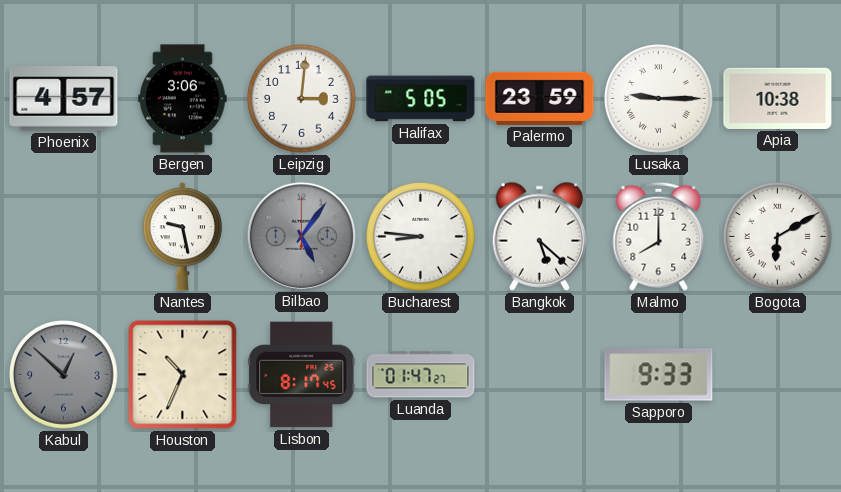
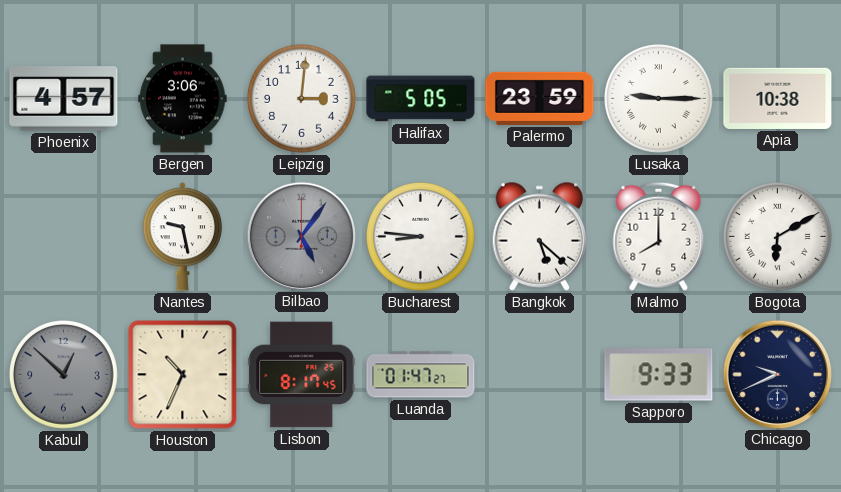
Chicago: none -> 9:41 (777, 374)
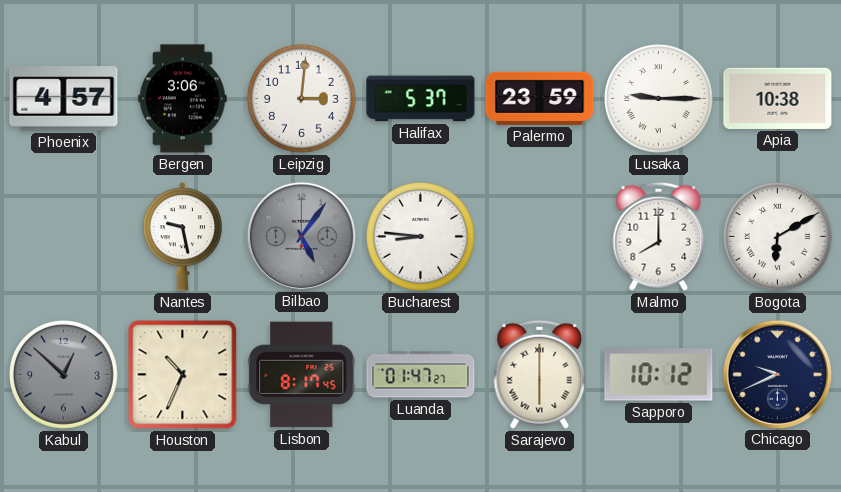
Halifax: 5:05 -> 5:37 (421, 99)
Bangkok: 5:22 -> none (540, 236)
Sarajevo: none -> 6:00 (540, 374)
Sapporo: 9:33 -> 10:12 (659, 375)
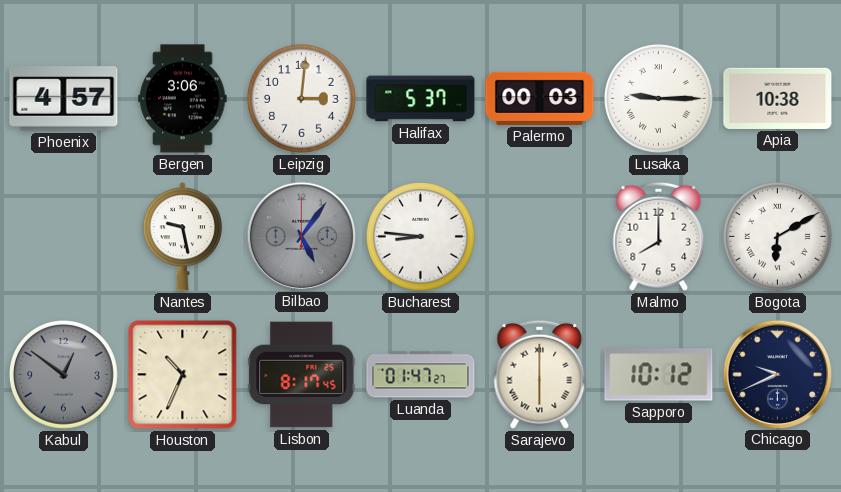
Palermo: 23:59 -> 00:03 (540, 98)
Kabul: 12:52 -> 12:51 (64, 375)
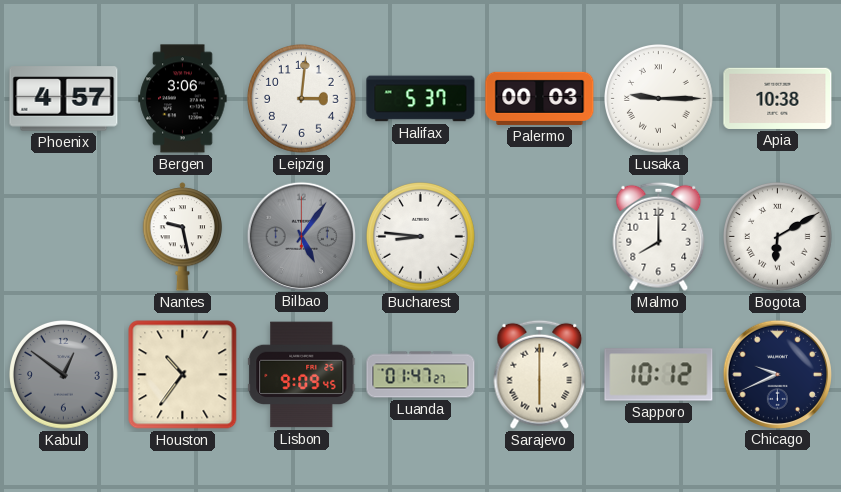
Houston: 10:34 -> 10:36 (183, 375)
Lisbon: 8:17 -> 9:09 (302, 375)
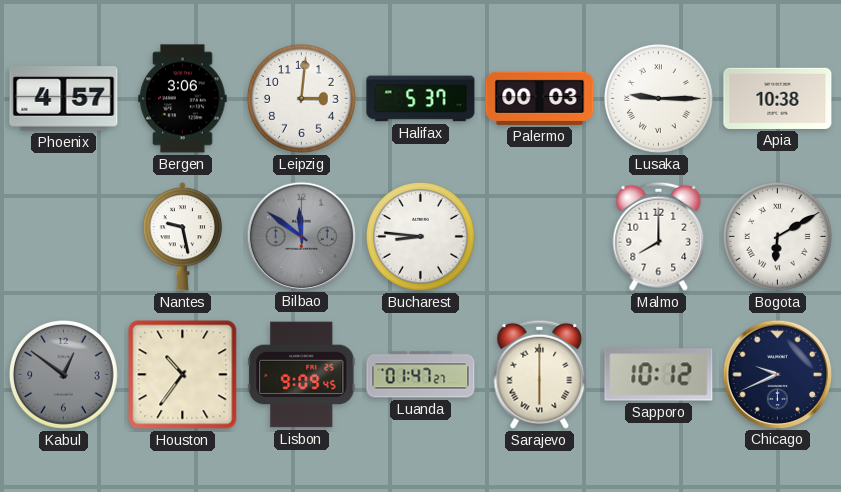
Bilbao: 5:06 -> 11:51 (301, 236)
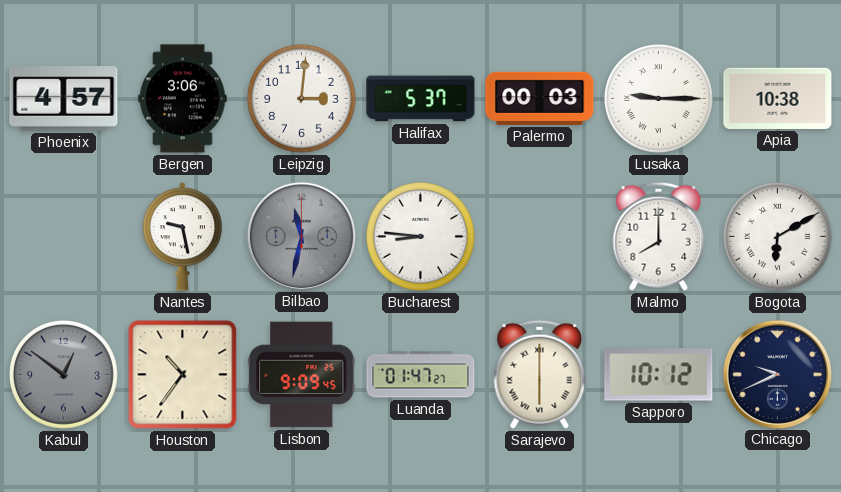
Bilbao: 11:51 -> 11:32 (301, 236)
